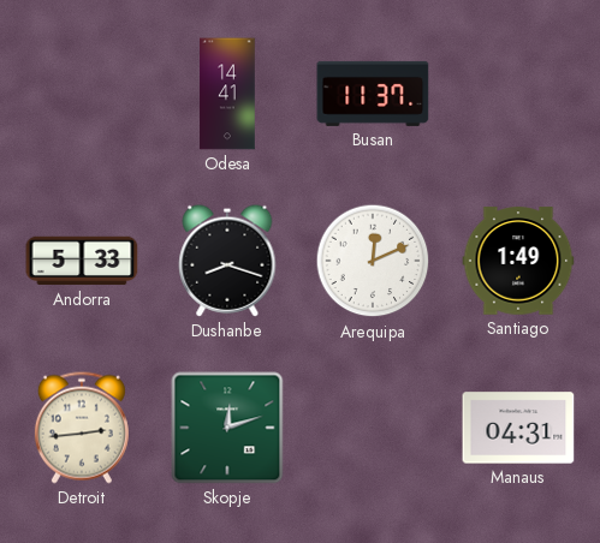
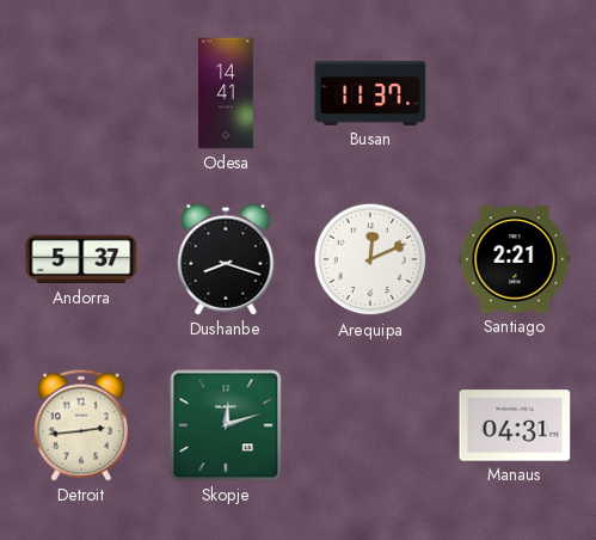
Andorra: 5:33 -> 5:37 (81, 259)
Santiago: 1:49 -> 2:21 (515, 259)
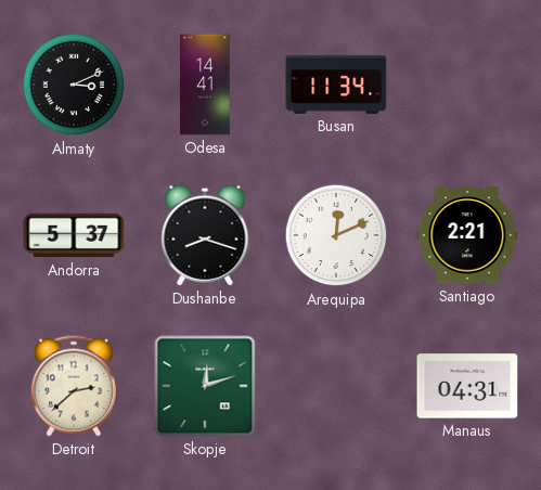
Almaty: none -> 3:11 (74, 85)
Busan: 11:37 -> 11:34 (336, 85)
Detroit: 2:44 -> 2:38 (74, 386)
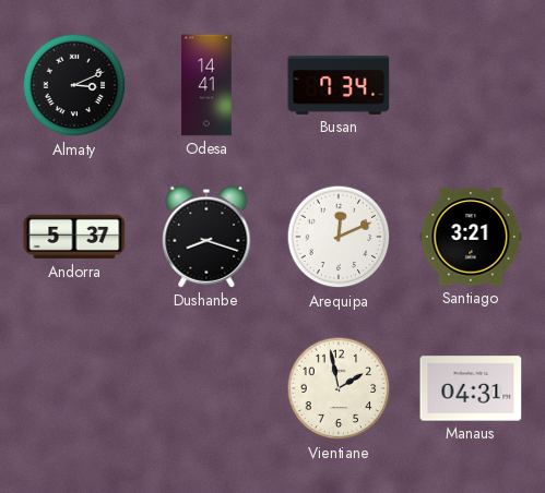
Busan: 11:34 -> 7:34 (339, 85)
Santiago: 2:21 -> 3:21 (471, 237)
Detroit: 2:38 -> none (74, 386)
Skopje: 12:12 -> none (205, 386)
Vientiane: none -> 1:58 (339, 388)
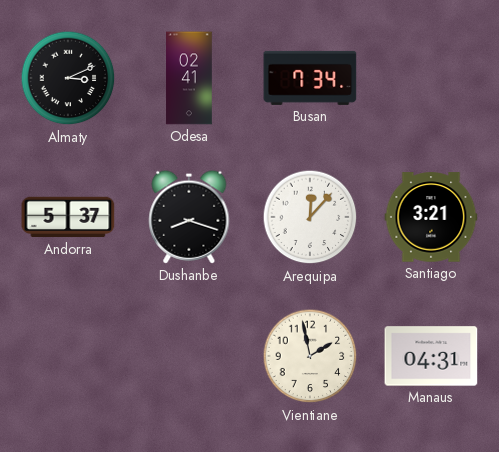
Odesa: 14:41 -> 02:41 (189, 78)
Arequipa: 12:11 -> 12:07 (310, 217)
